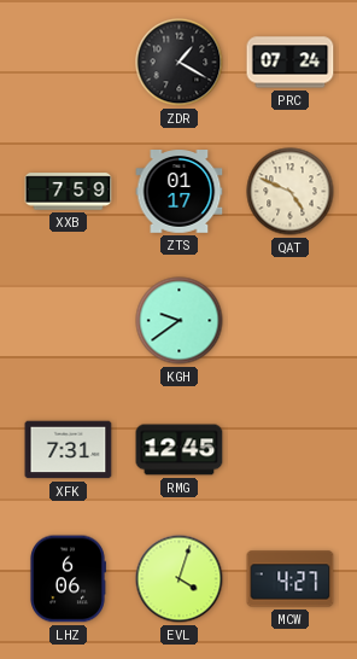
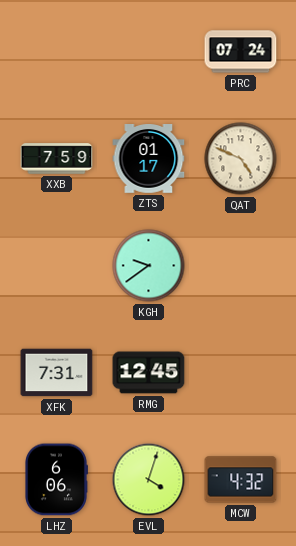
ZDR: 1:20 -> none (180, 63)
MCW: 4:27 -> 4:32 (241, 480)
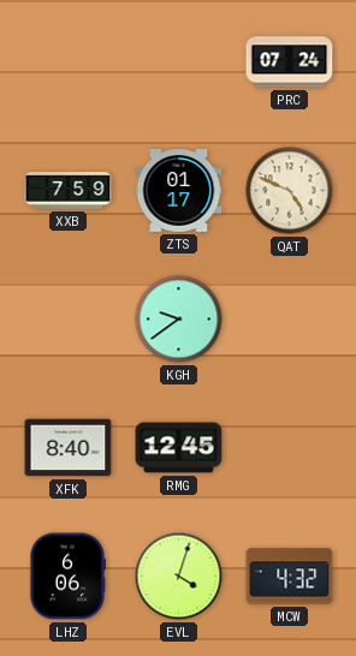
XFK: 7:31 -> 8:40 (69, 448)
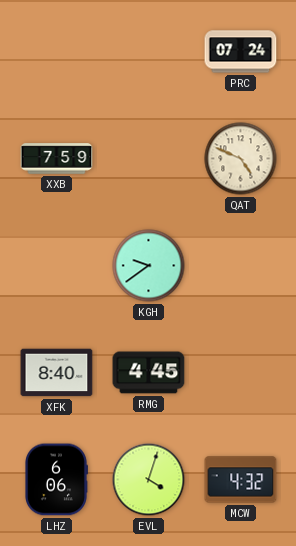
ZTS: 01:17 -> none (179, 191)
RMG: 12:45 -> 4:45 (149, 373)
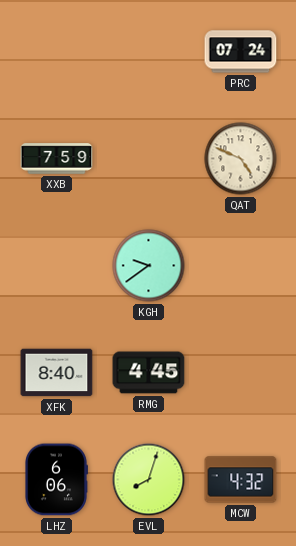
EVL: 4:03 -> 8:03 (149, 480)
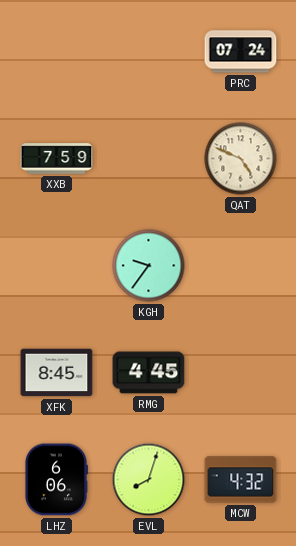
KGH: 9:39 -> 9:36 (149, 266)
XFK: 8:40 -> 8:45 (57, 373)
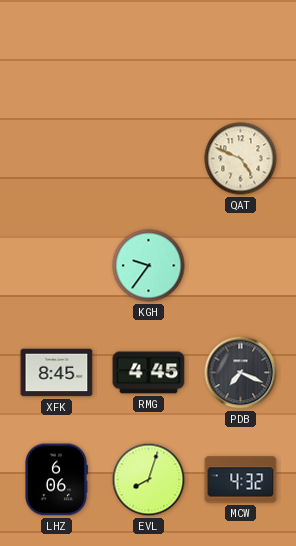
PRC: 07:24 -> none (241, 52)
XXB: 7:59 -> none (57, 159)
PDB: none -> 7:19 (241, 373)
